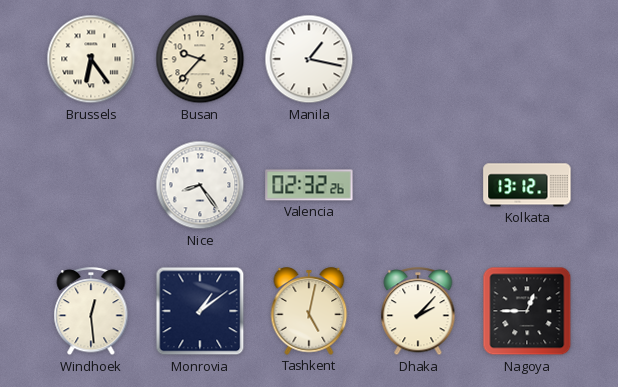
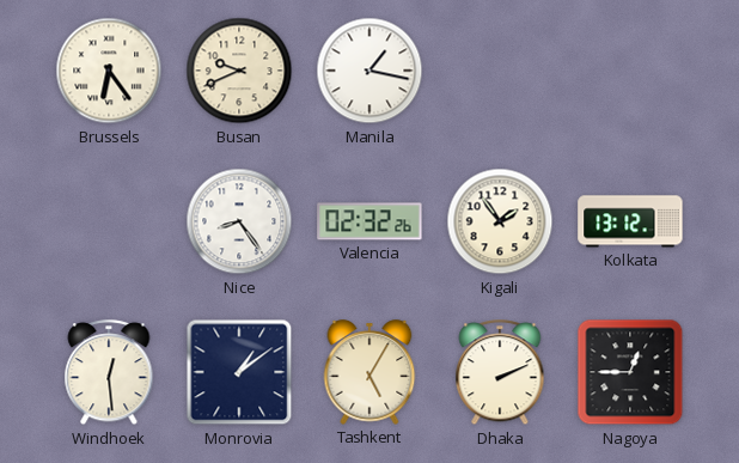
Busan: 9:37 -> 9:41 (239, 71)
Kigali: none -> 1:54 (500, 221)
Tashkent: 5:02 -> 5:05 (369, 372)
Dhaka: 2:07 -> 2:11 (500, 373)
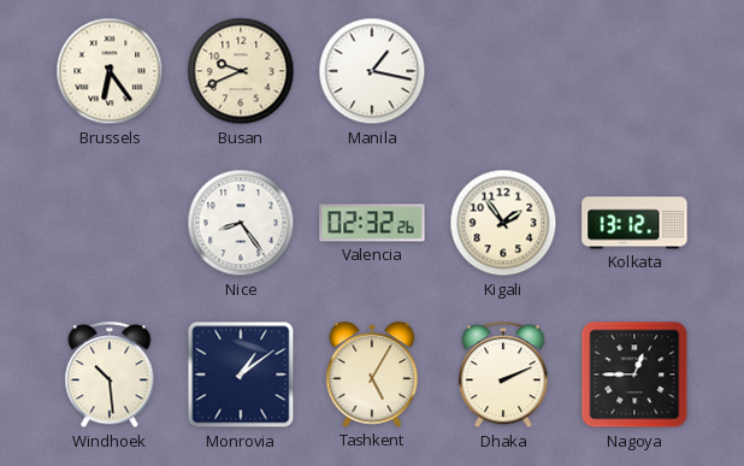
Windhoek: 12:29 -> 10:29 (110, 376)
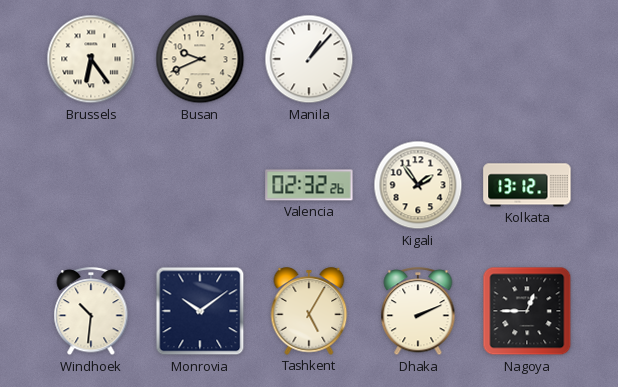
Manila: 1:17 -> 1:07 (309, 59)
Nice: 8:24 -> none (241, 223)
Windhoek: 10:29 -> 10:31 (91, 312)
Monrovia: 1:09 -> 10:09 (200, 311)
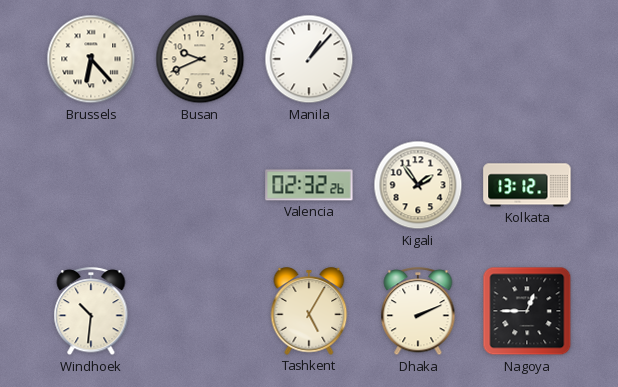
Brussels: 6:24 -> 6:23 (91, 59)
Monrovia: 10:09 -> none (200, 311)
